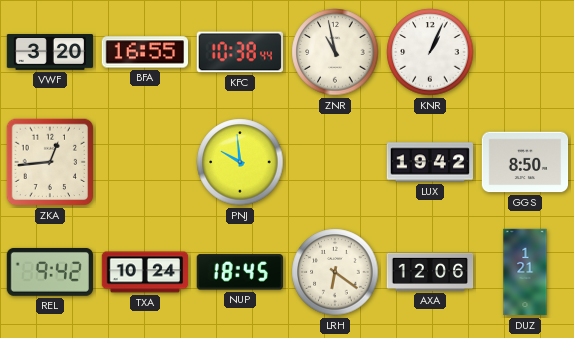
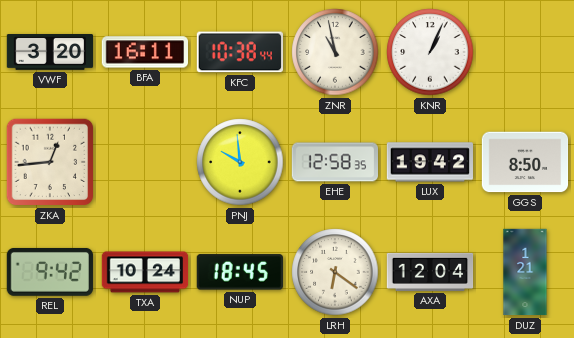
BFA: 16:55 -> 16:11 (144, 52)
EHE: none -> 12:58 (334, 162)
AXA: 12:06 -> 12:04 (430, 272)
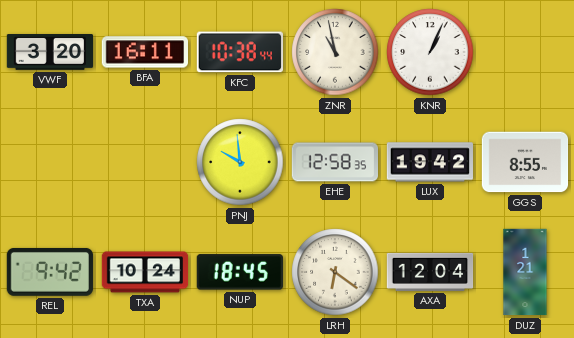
ZKA: 12:44 -> none (50, 162)
GGS: 8:50 -> 8:55 (525, 162)
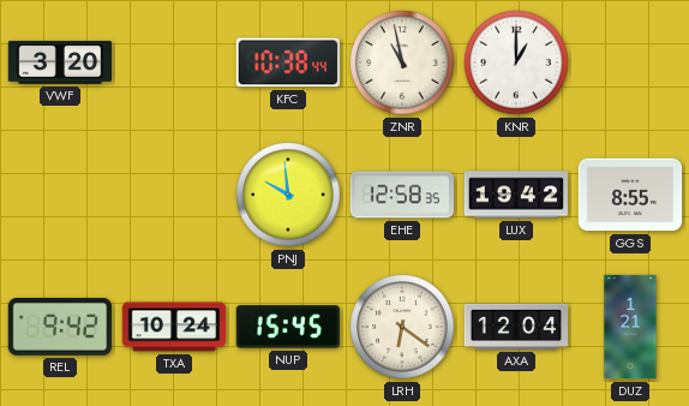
BFA: 16:11 -> none (144, 52)
KNR: 1:04 -> 1:00 (516, 62)
NUP: 18:45 -> 15:45 (288, 327)
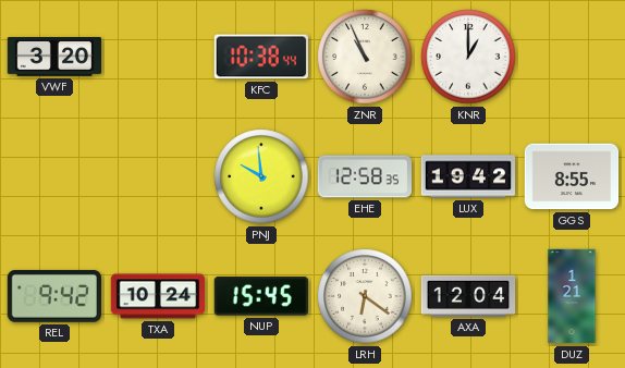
ZNR: 10:58 -> 10:56 (365, 57)
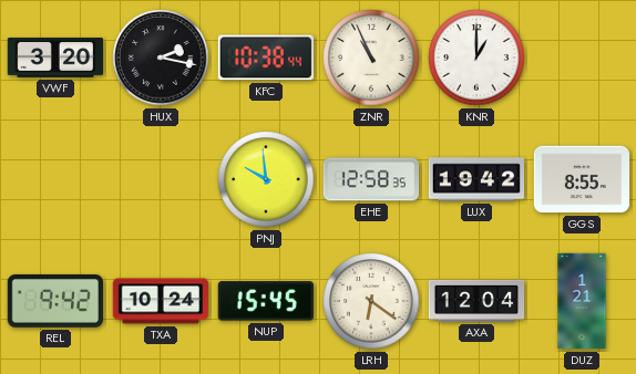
HUX: none -> 2:17 (161, 58)
